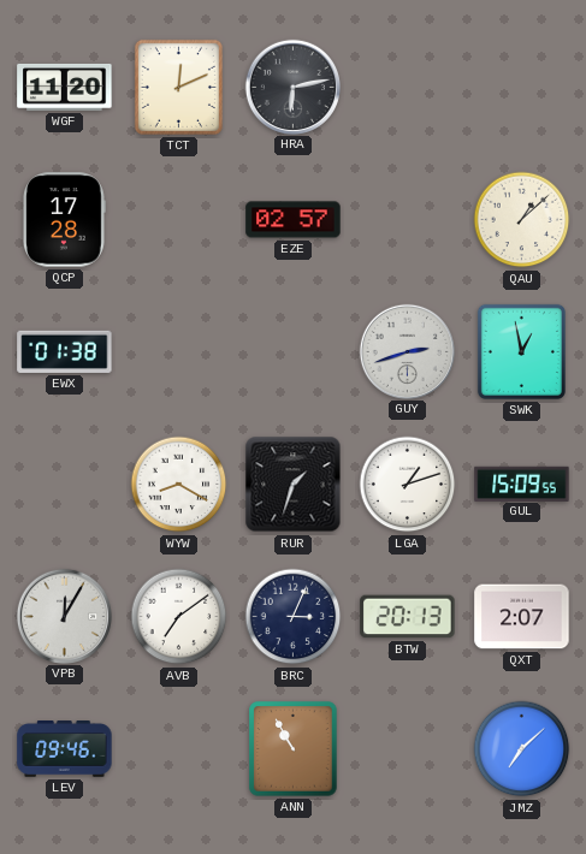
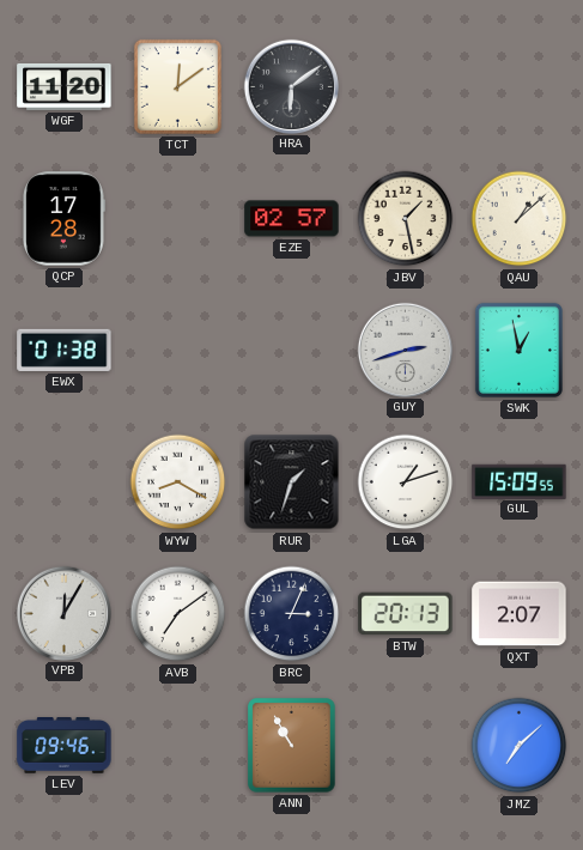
TCT: 12:11 -> 12:09 (177, 86)
HRA: 6:13 -> 6:09 (291, 86)
JBV: none -> 1:28 (406, 219)
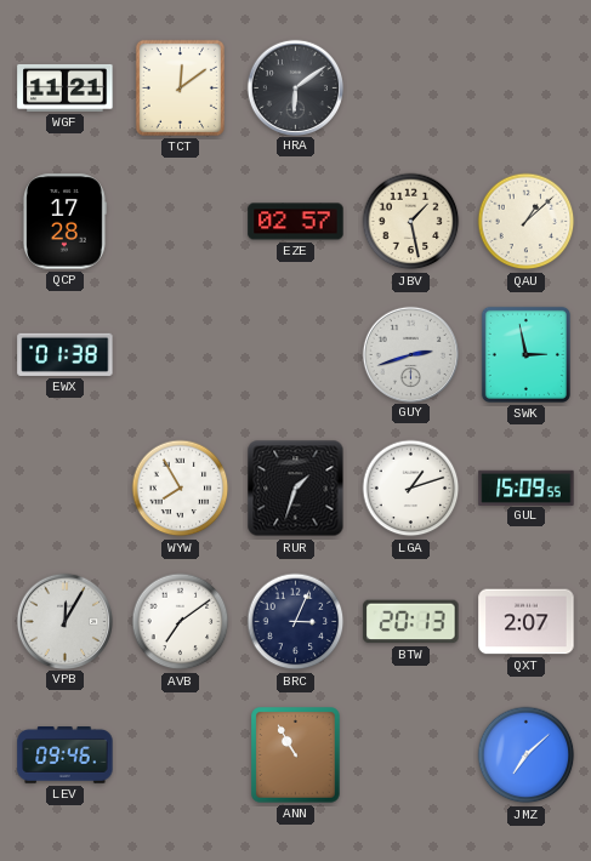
WGF: 11:20 -> 11:21 (66, 87)
SWK: 12:58 -> 2:58 (525, 354)
WYW: 8:20 -> 7:55 (181, 489)
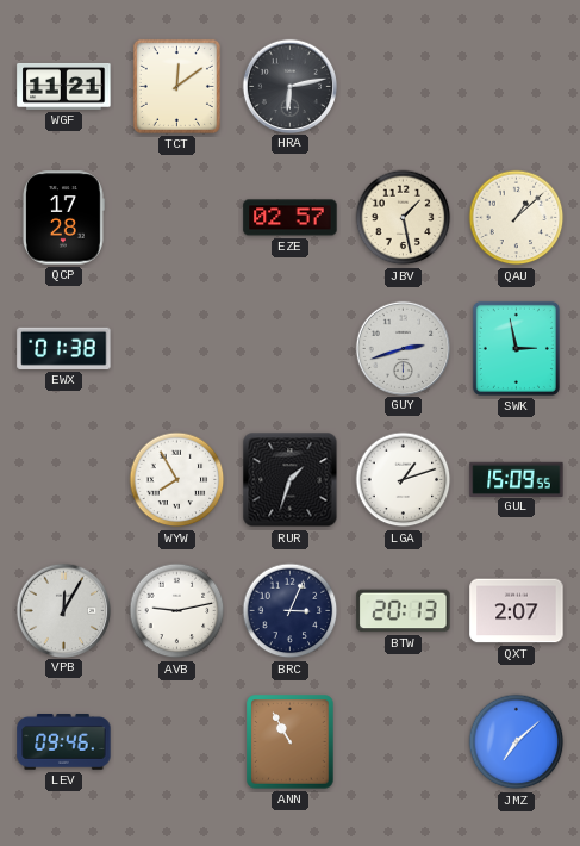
HRA: 6:09 -> 6:13 (289, 86)
AVB: 7:09 -> 9:13 (177, 611)
